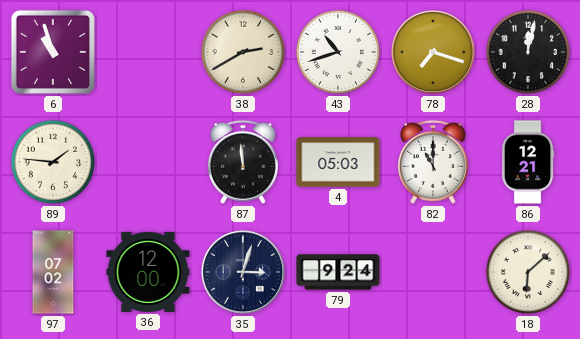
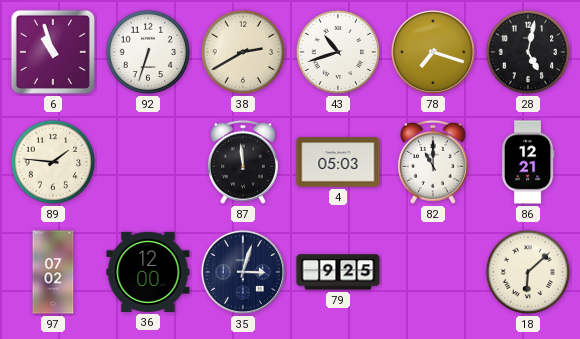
92: none -> 6:33 (148, 52)
28: 12:02 -> 5:02 (528, 52)
79: 9:24 -> 9:25 (338, 272)
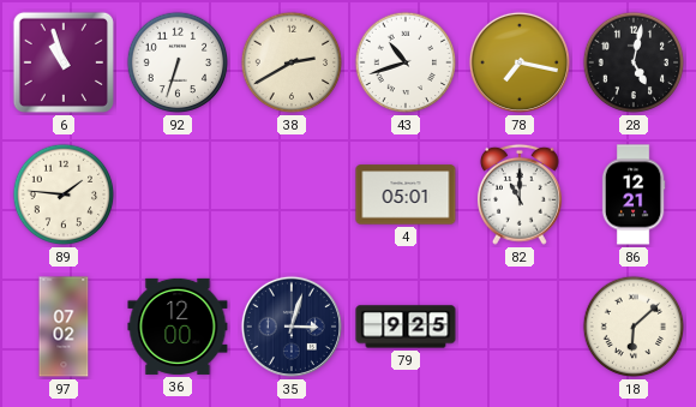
78: 7:18 -> 7:17 (520, 62)
87: 11:59 -> none (243, 162)
4: 05:03 -> 05:01 (406, 194)
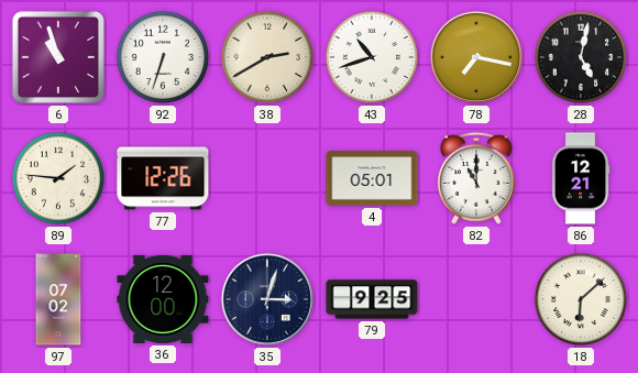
77: none -> 12:26 (163, 178)
